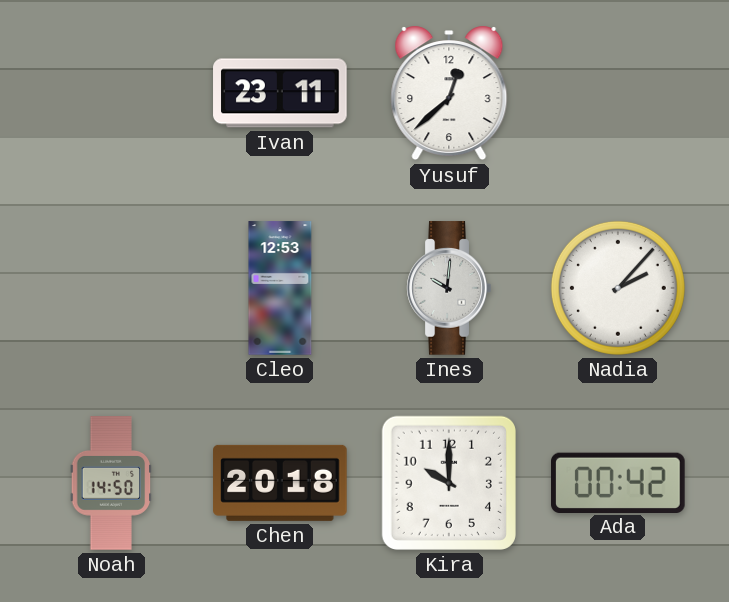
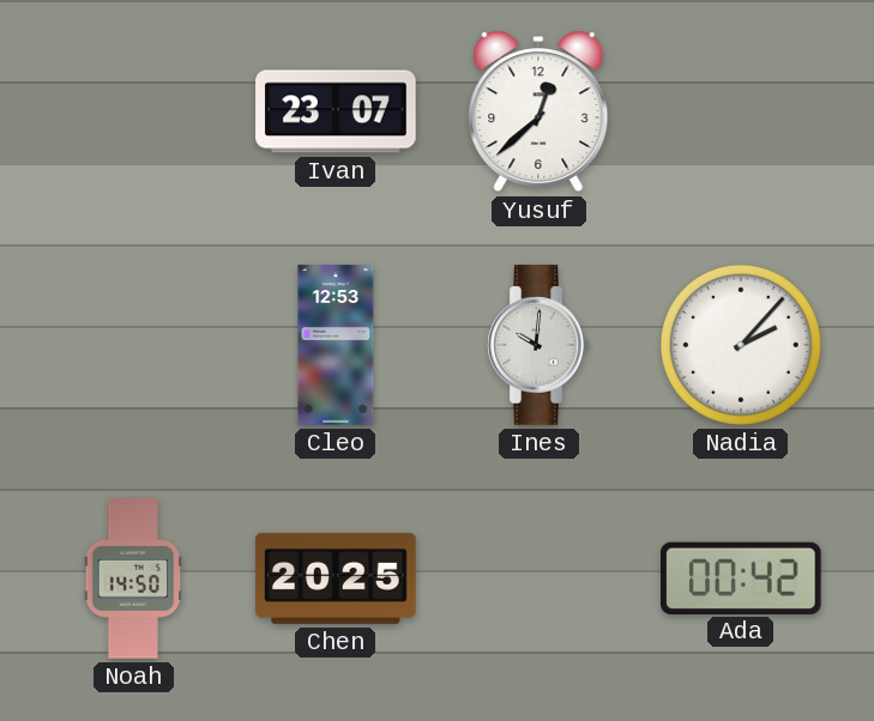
Ivan: 23:11 -> 23:07 (336, 111)
Chen: 20:18 -> 20:25 (336, 578)
Kira: 10:00 -> none (449, 483)
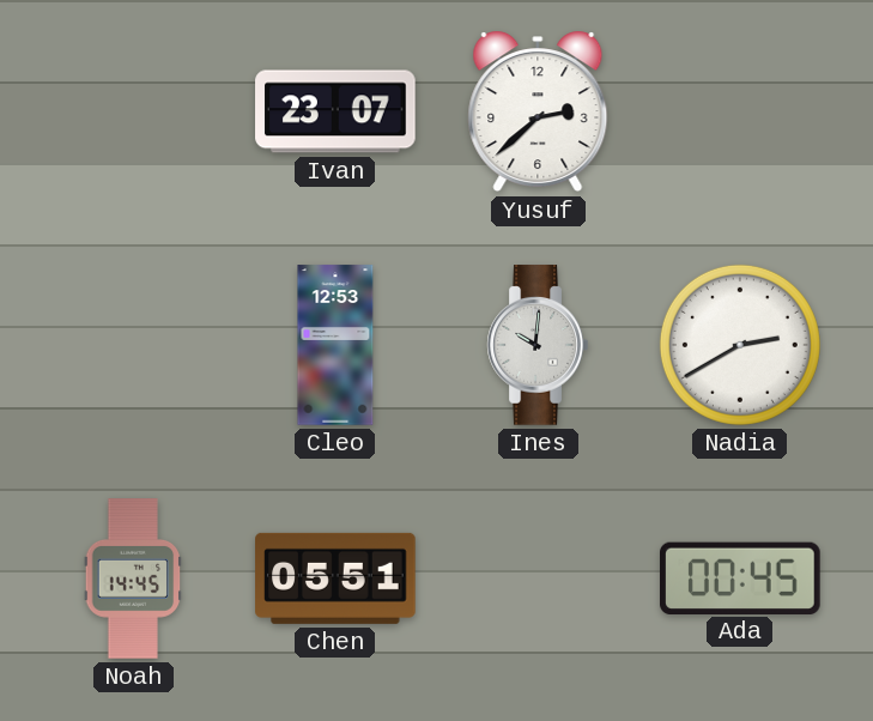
Yusuf: 12:38 -> 2:38 (538, 111)
Nadia: 2:07 -> 2:40 (740, 345)
Noah: 14:50 -> 14:45 (133, 578)
Chen: 20:25 -> 05:51 (335, 578)
Ada: 00:42 -> 00:45 (740, 577)
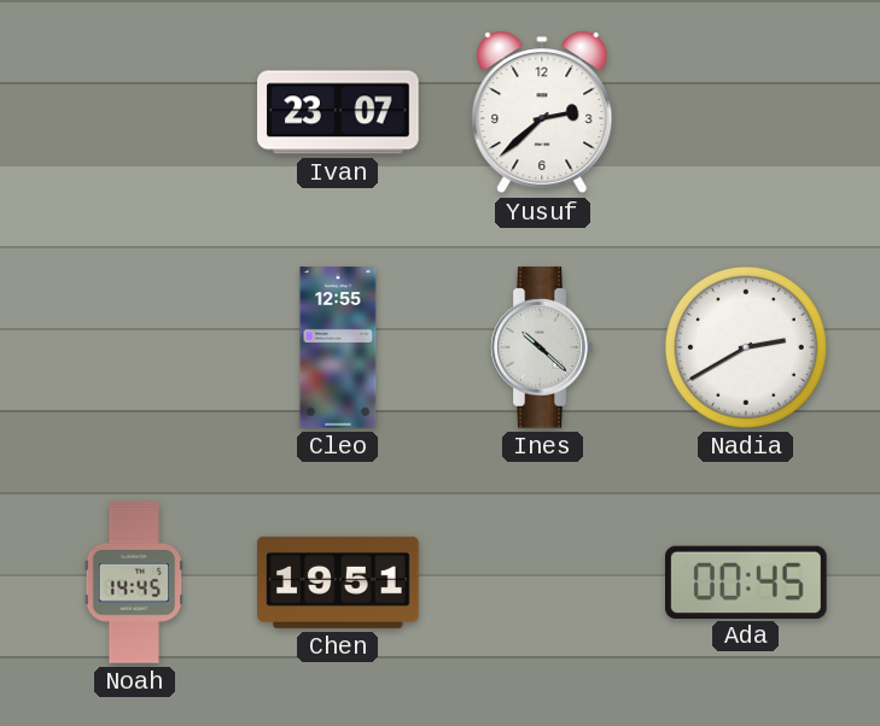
Cleo: 12:53 -> 12:55 (338, 347)
Ines: 10:01 -> 10:22 (542, 347)
Chen: 05:51 -> 19:51 (338, 582)
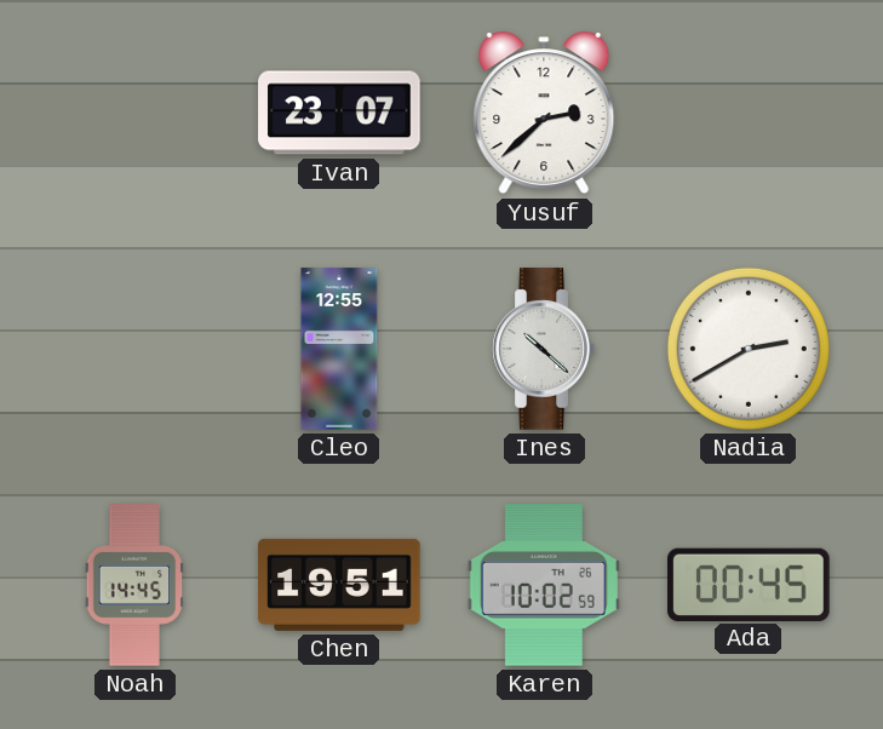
Karen: none -> 10:02 (544, 585)
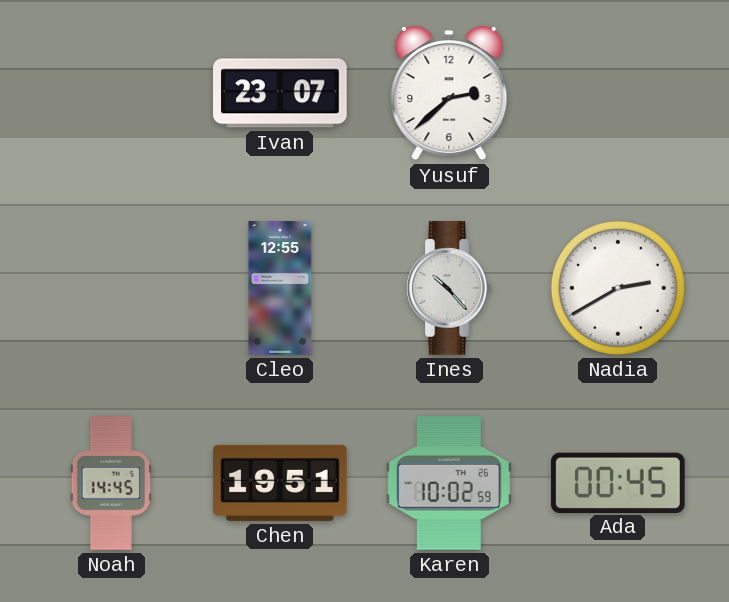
Ines: 10:22 -> 10:23 (449, 288)
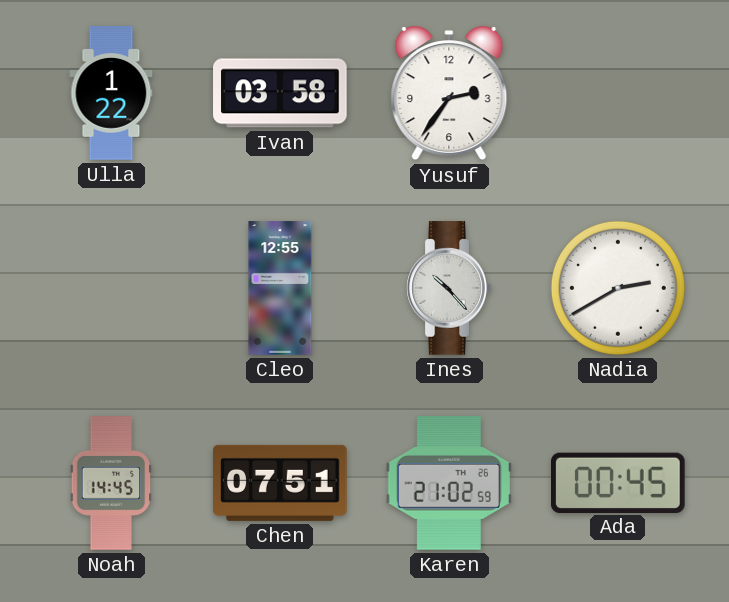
Ulla: none -> 1:22 (111, 93)
Ivan: 23:07 -> 03:58 (280, 93)
Yusuf: 2:38 -> 2:36 (449, 93)
Chen: 19:51 -> 07:51 (280, 483)
Karen: 10:02 -> 21:02 (449, 483)
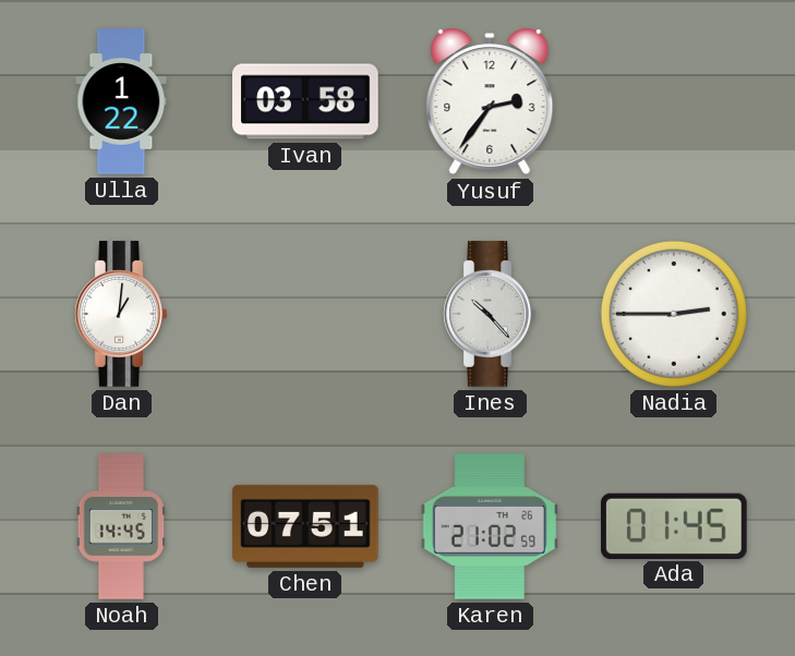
Dan: none -> 1:01 (121, 314)
Cleo: 12:55 -> none (280, 288)
Nadia: 2:40 -> 2:45 (674, 314)
Ada: 00:45 -> 01:45 (674, 525)
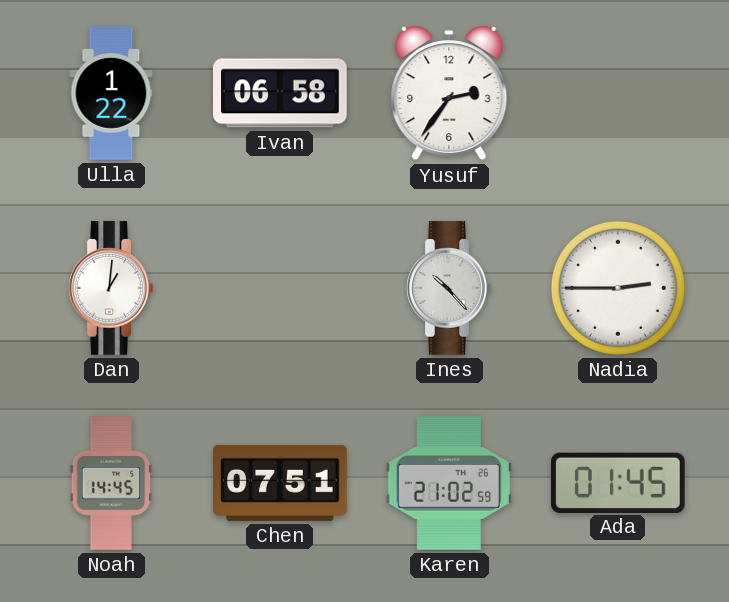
Ivan: 03:58 -> 06:58 (280, 93)
